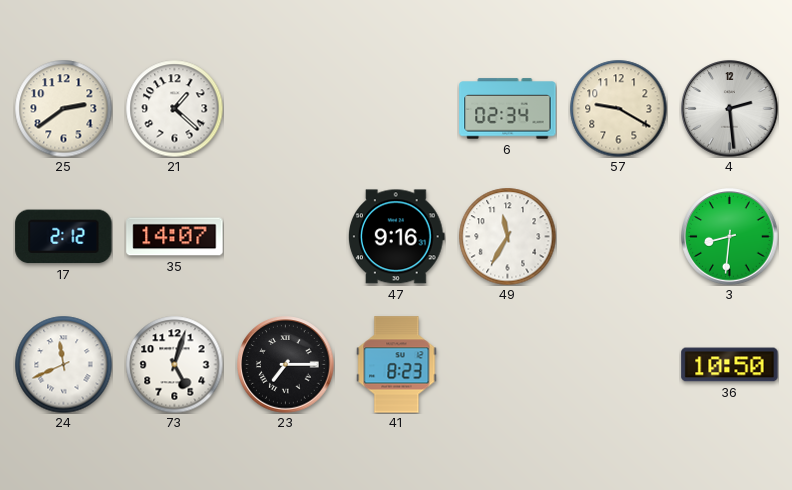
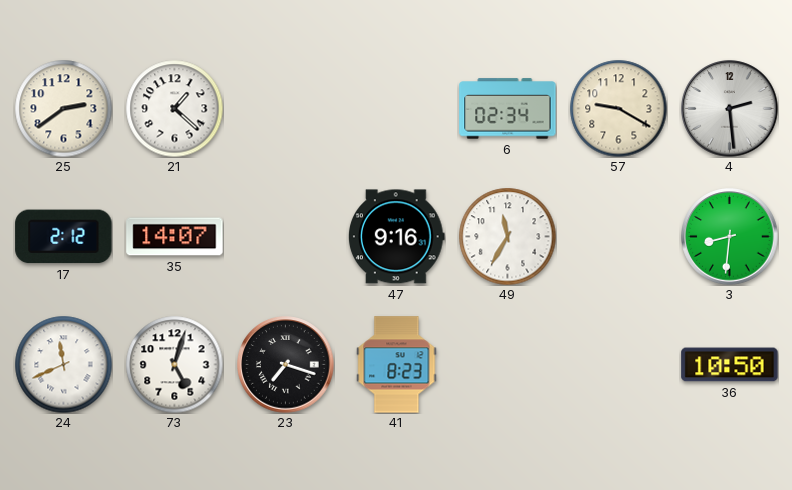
23: 7:15 -> 7:18 (286, 365)
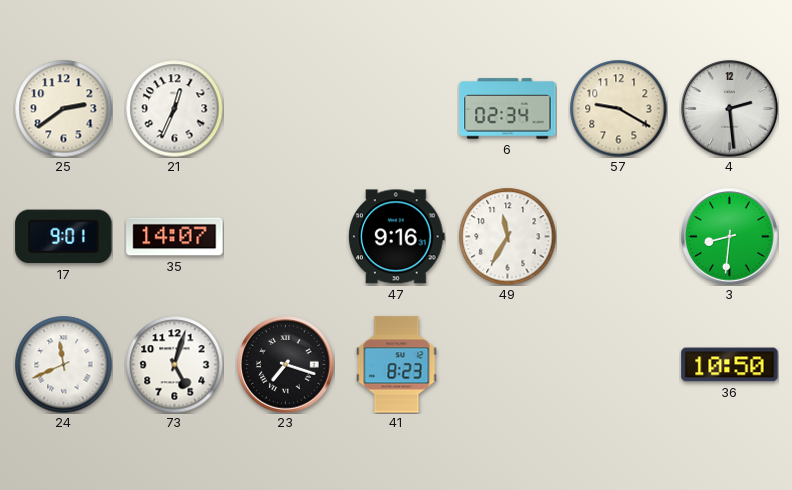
21: 1:22 -> 12:34 (174, 108)
17: 2:12 -> 9:01 (64, 237)
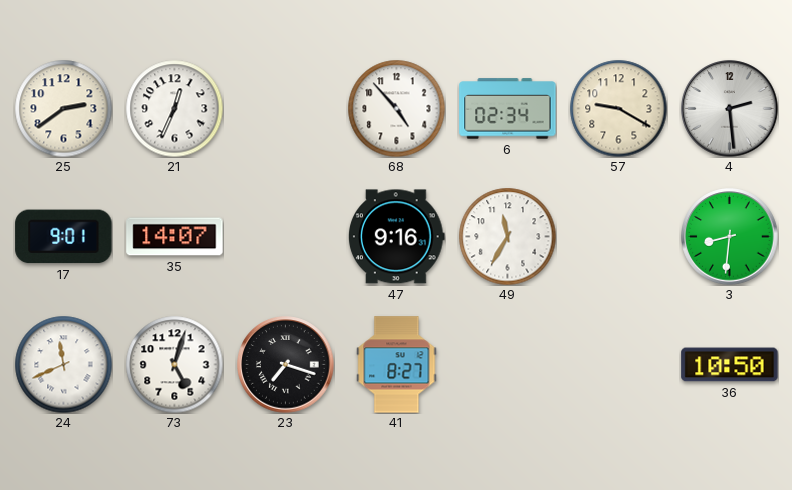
68: none -> 4:53 (396, 108)
41: 8:23 -> 8:27 (397, 365)
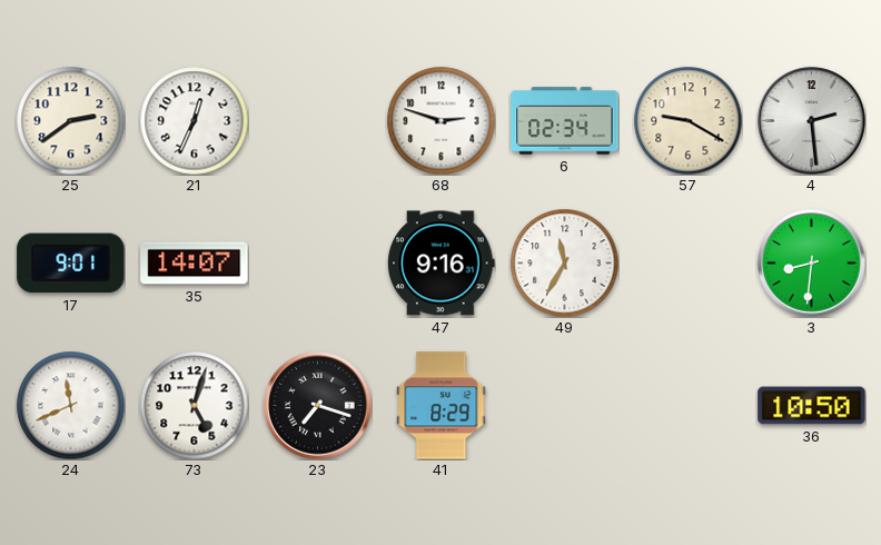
68: 4:53 -> 2:48 (441, 120)
41: 8:27 -> 8:29 (442, 406)
